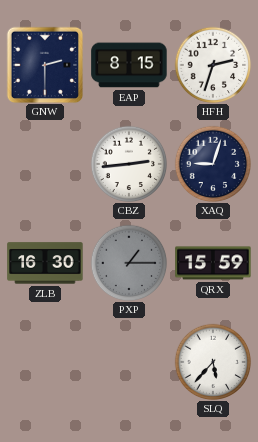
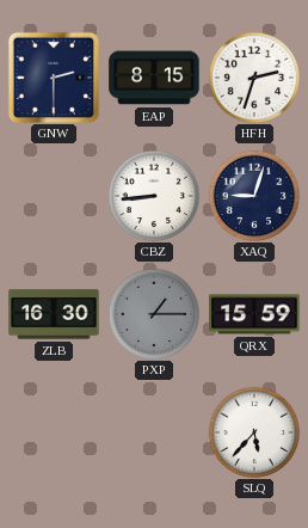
CBZ: 2:44 -> 8:44 (154, 196)
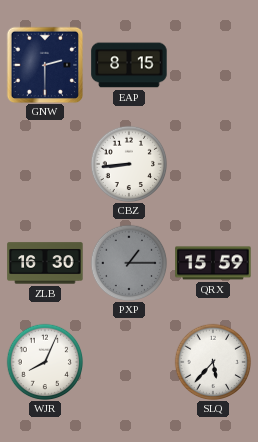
HFH: 2:33 -> none (254, 78)
XAQ: 9:03 -> none (254, 196)
WJR: none -> 8:04 (45, 362)
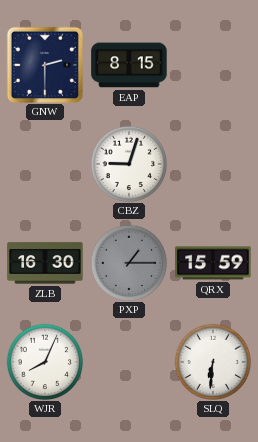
CBZ: 8:44 -> 9:03 (129, 164)
SLQ: 5:37 -> 6:31 (213, 362)
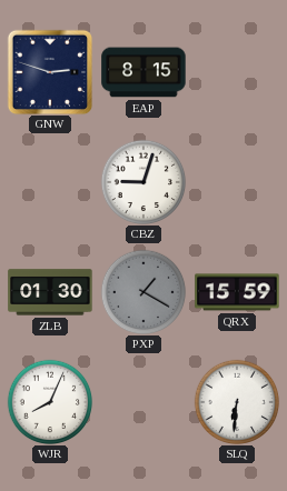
GNW: 2:30 -> 2:48 (50, 72)
ZLB: 16:30 -> 01:30 (50, 292)
PXP: 1:15 -> 1:20 (143, 292)
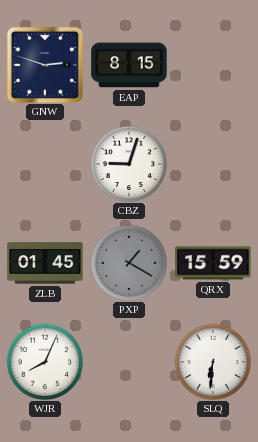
ZLB: 01:30 -> 01:45 (45, 263)
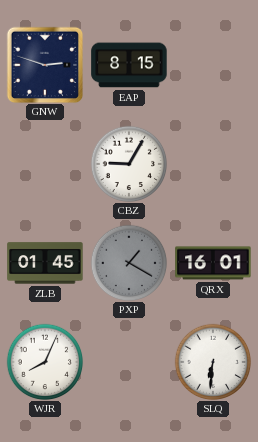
CBZ: 9:03 -> 9:05 (129, 164)
QRX: 15:59 -> 16:01 (213, 263)
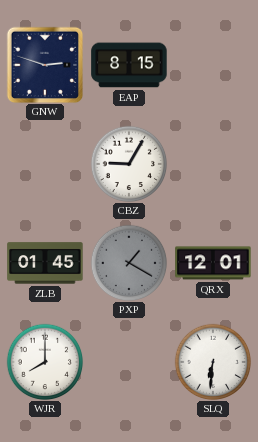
QRX: 16:01 -> 12:01 (213, 263)
WJR: 8:04 -> 8:00 (45, 362)
